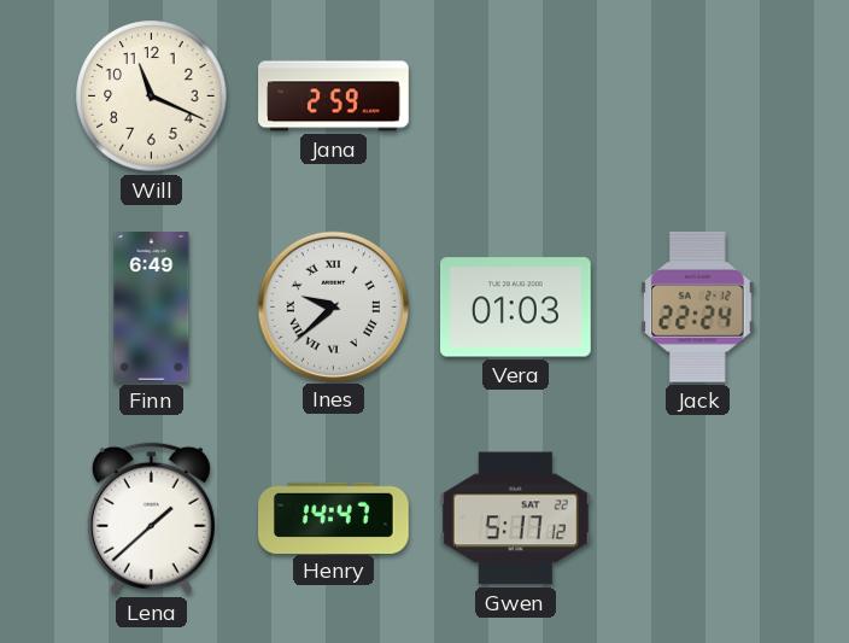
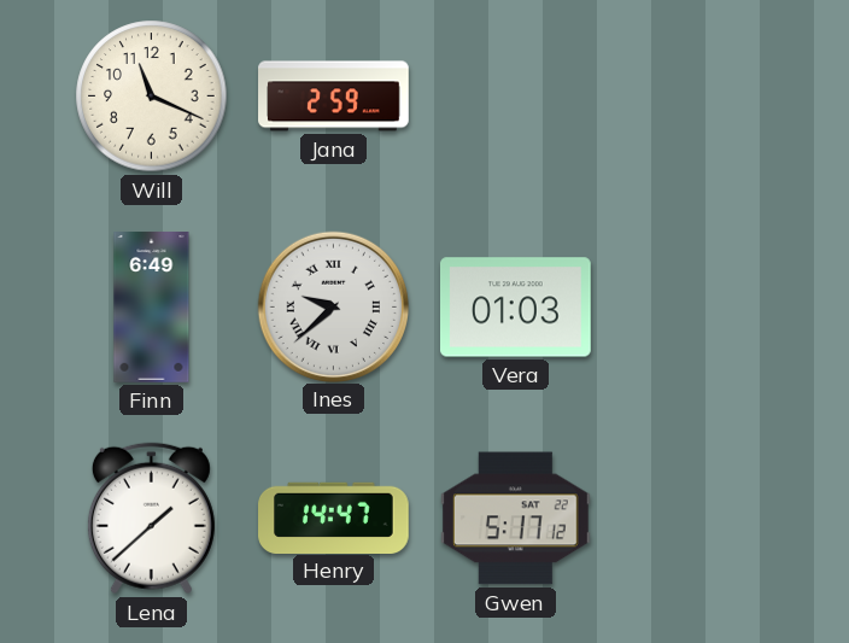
Jack: 22:24 -> none (698, 306)
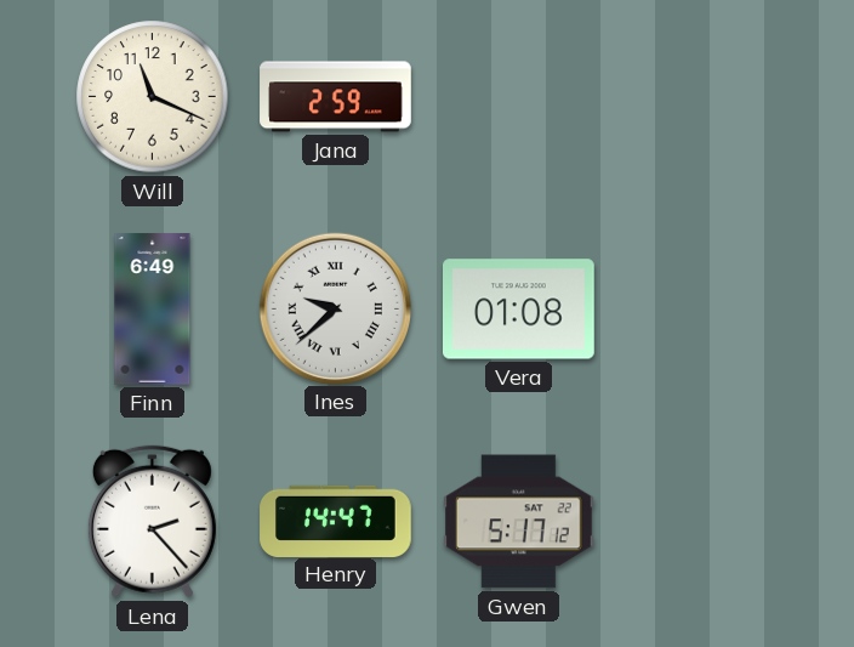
Vera: 01:03 -> 01:08 (519, 310)
Lena: 1:38 -> 2:23 (152, 522)
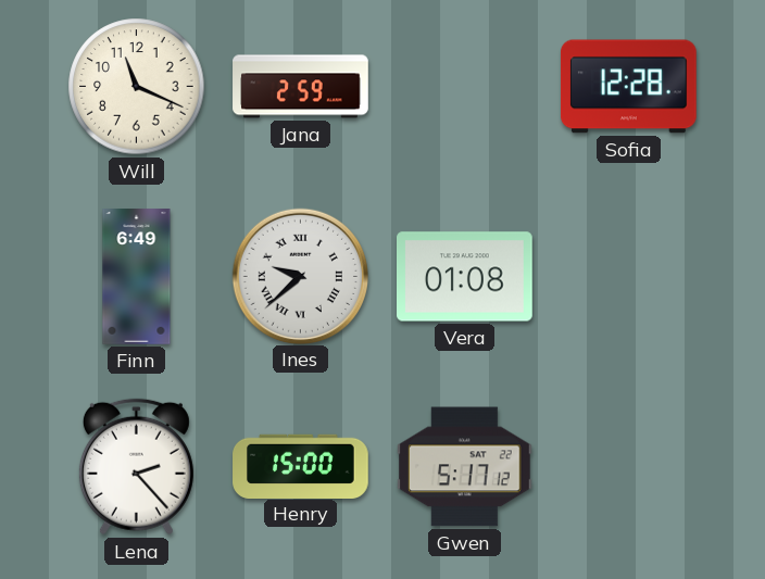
Sofia: none -> 12:28 (629, 87)
Henry: 14:47 -> 15:00 (301, 466)
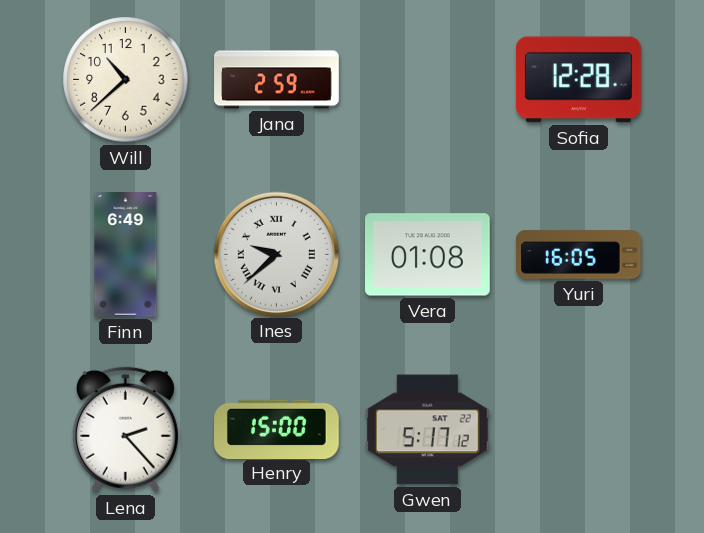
Will: 11:19 -> 10:38 (126, 80)
Yuri: none -> 16:05 (579, 255)
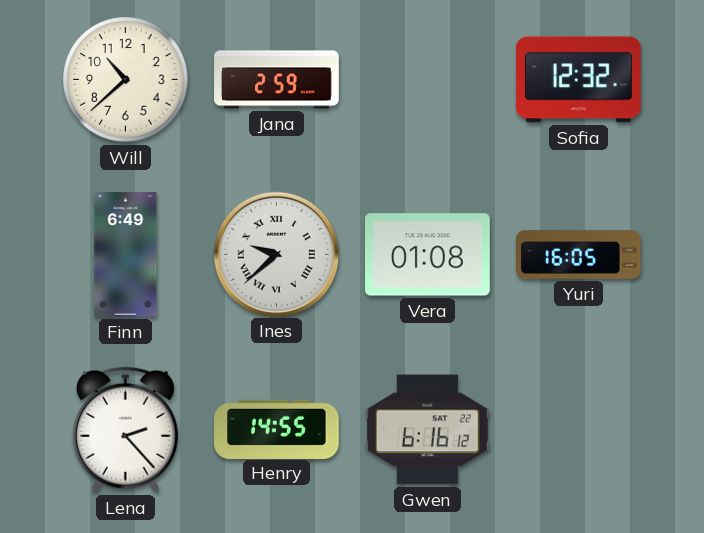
Sofia: 12:28 -> 12:32 (579, 80)
Henry: 15:00 -> 14:55 (277, 429)
Gwen: 5:17 -> 6:16 (428, 430)
